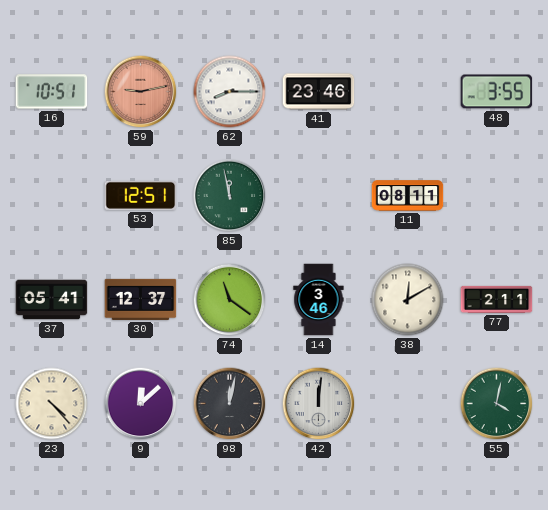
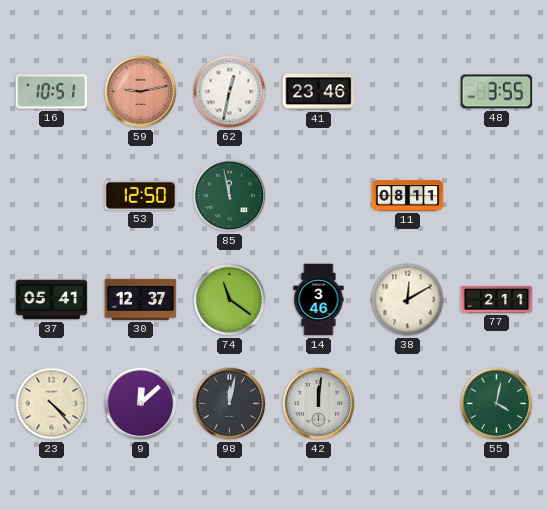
62: 8:15 -> 12:32 (230, 92)
53: 12:51 -> 12:50 (141, 195)
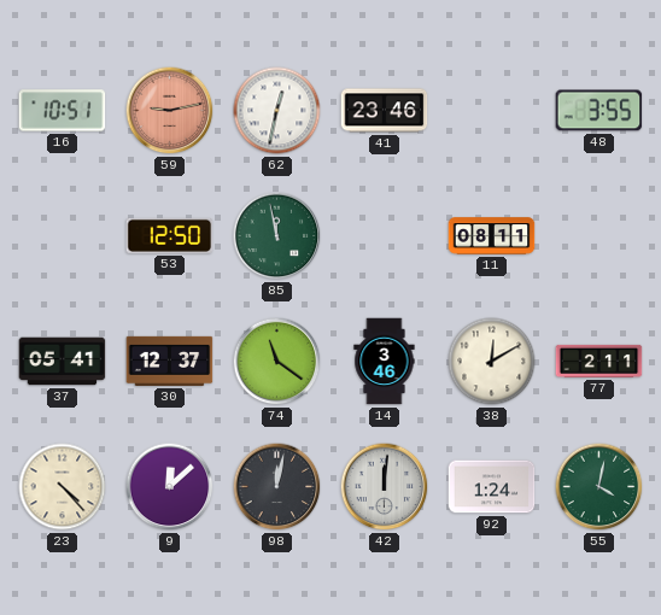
92: none -> 1:24 (492, 487)
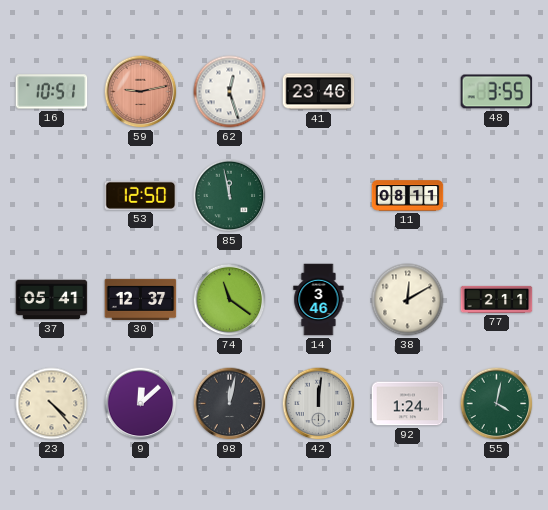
62: 12:32 -> 12:27 (230, 92)
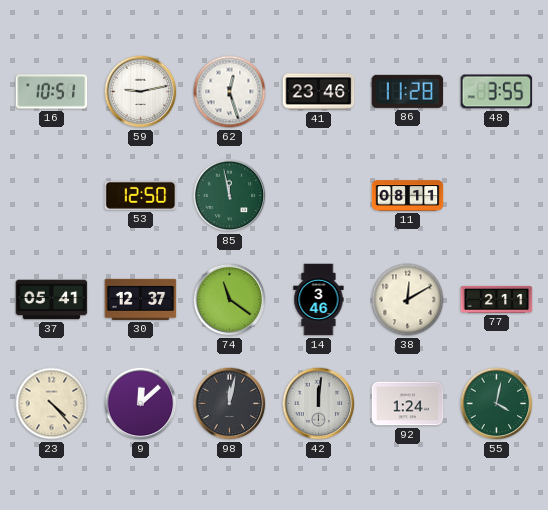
59 dial: salmon -> white (141, 92)
86: none -> 11:28 (408, 91)
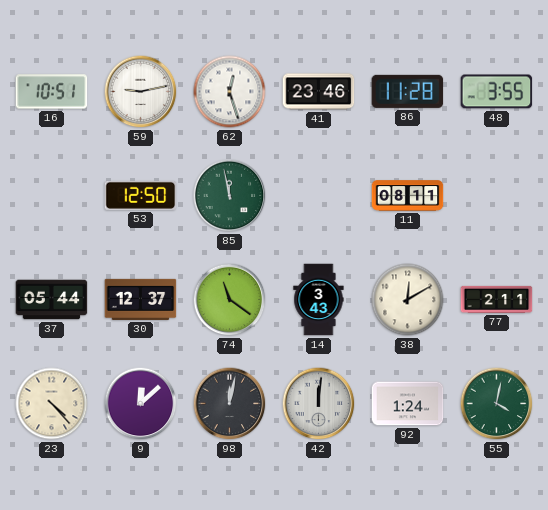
37: 05:41 -> 05:44 (52, 300)
14: 3:46 -> 3:43 (319, 300)
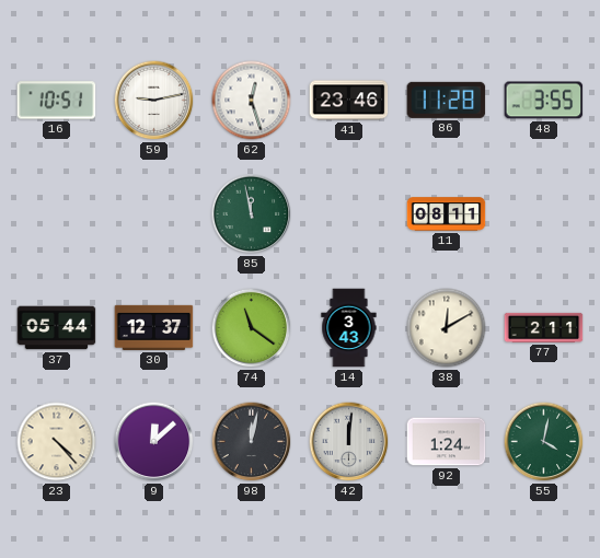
53: 12:50 -> none (141, 195)
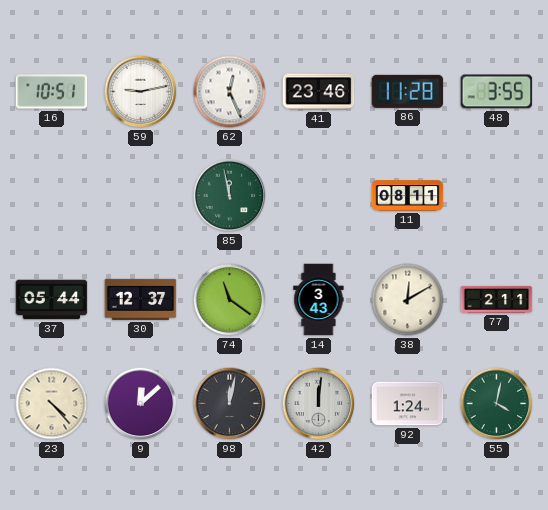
62: 12:27 -> 12:26 (230, 92)
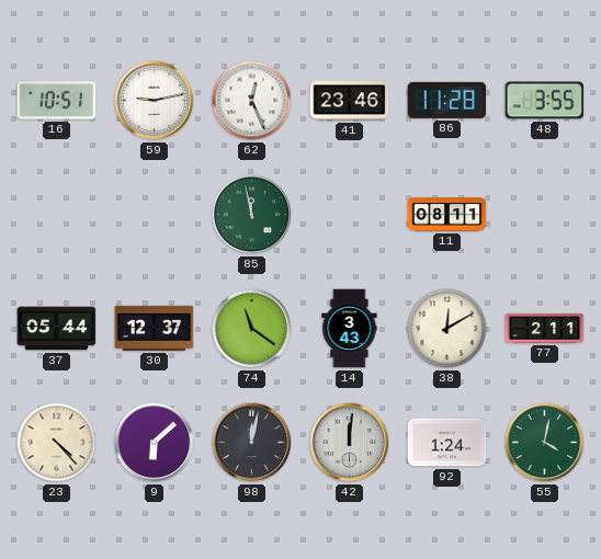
9: 12:08 -> 6:08 (155, 443)
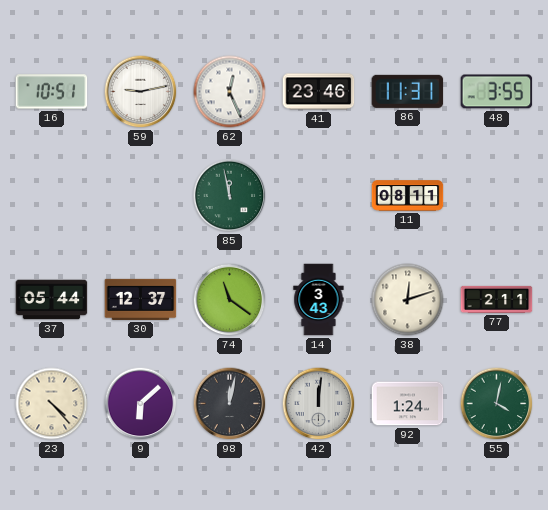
86: 11:28 -> 11:31 (408, 91)
38: 12:10 -> 12:12 (408, 300)
